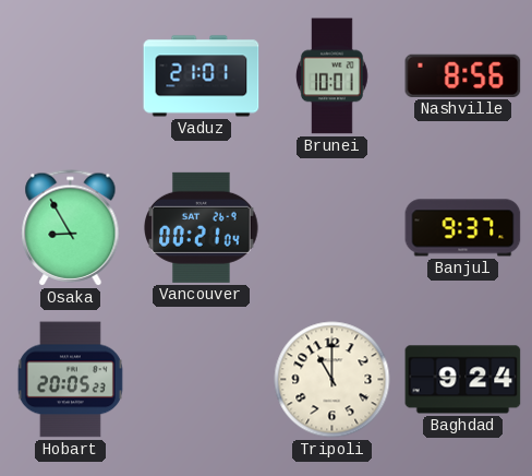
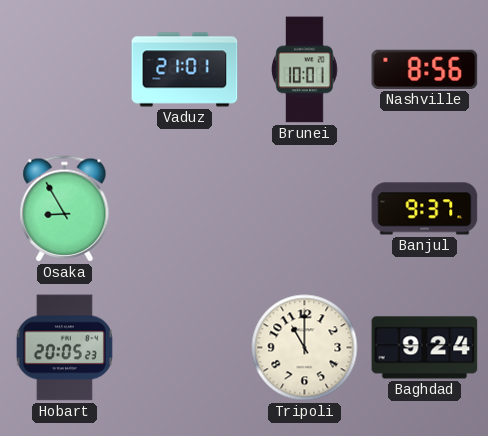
Vancouver: 00:21 -> none (202, 227)
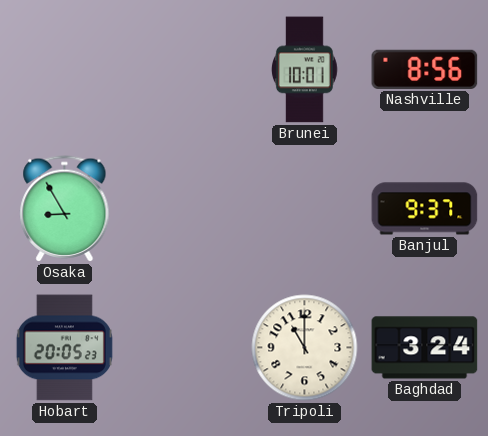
Vaduz: 21:01 -> none (185, 70)
Baghdad: 9:24 -> 3:24 (425, 348)
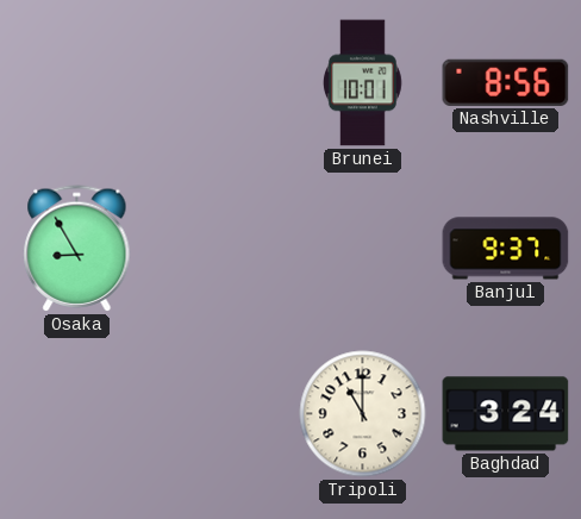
Hobart: 20:05 -> none (64, 348)
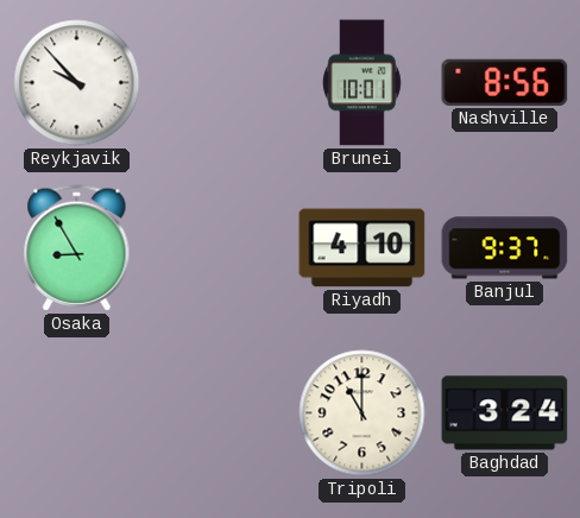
Reykjavik: none -> 9:53 (77, 83)
Riyadh: none -> 4:10 (363, 248)
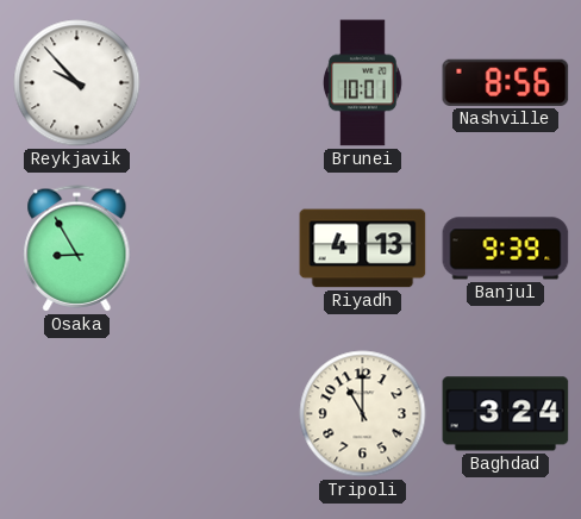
Riyadh: 4:10 -> 4:13 (363, 249)
Banjul: 9:37 -> 9:39 (506, 249)
